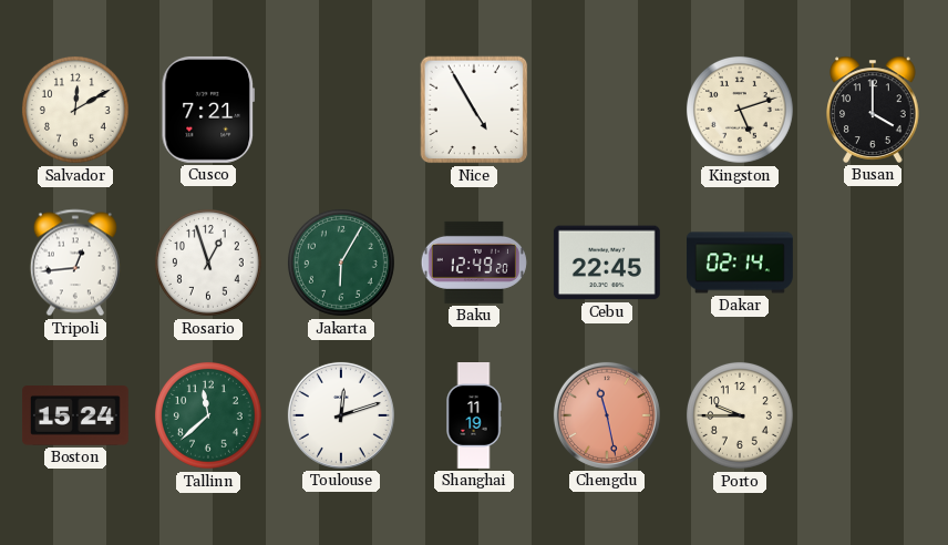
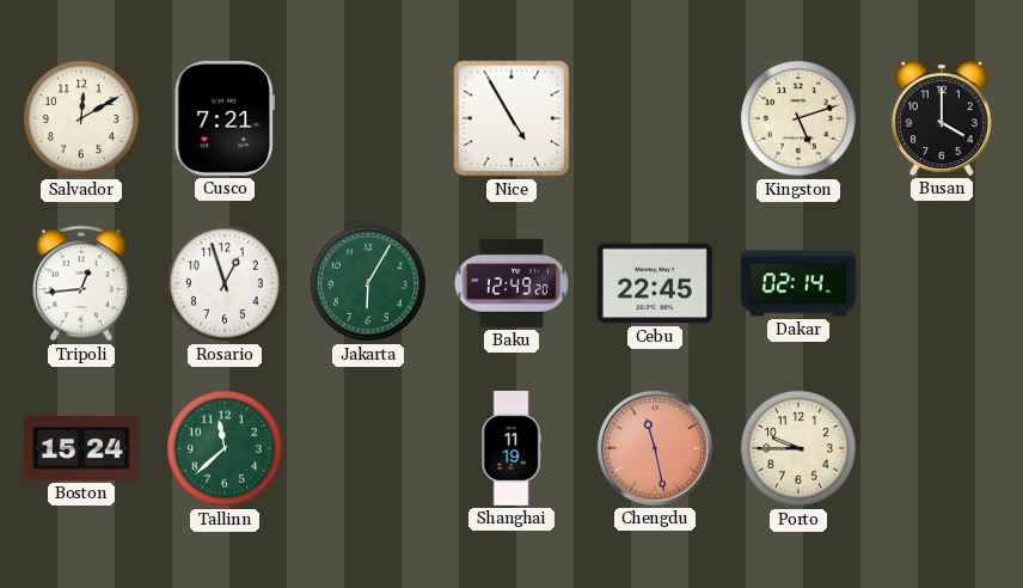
Toulouse: 12:12 -> none (341, 415)
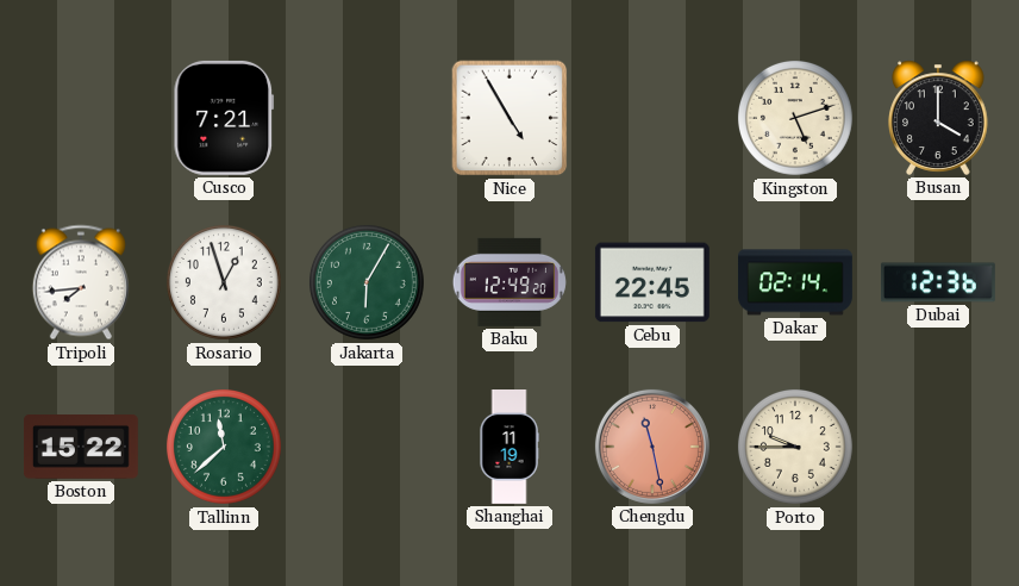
Salvador: 12:10 -> none (81, 118)
Tripoli: 12:44 -> 7:44 (81, 282)
Dubai: none -> 12:36 (938, 282)
Boston: 15:24 -> 15:22 (81, 448)
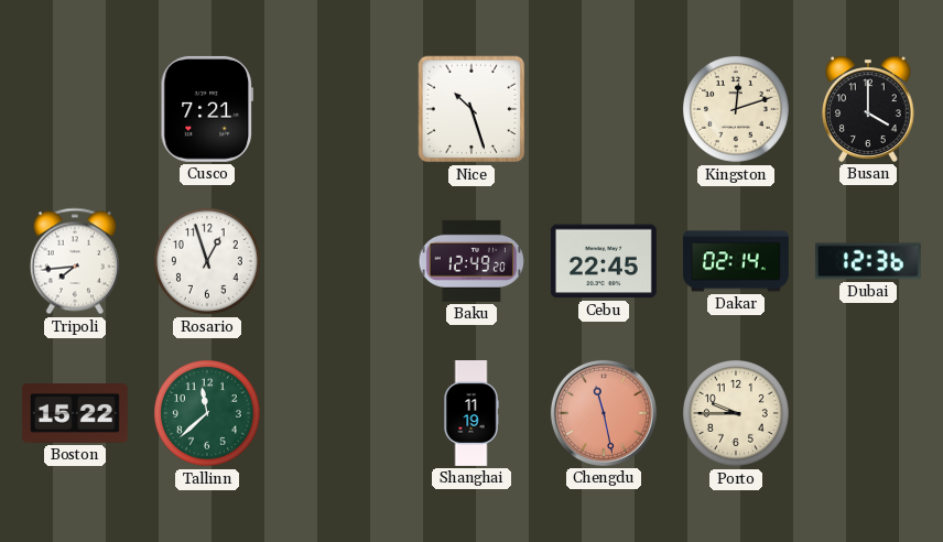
Nice: 4:55 -> 10:27 (471, 109)
Kingston: 5:12 -> 12:12 (736, 109)
Jakarta: 6:05 -> none (367, 282)
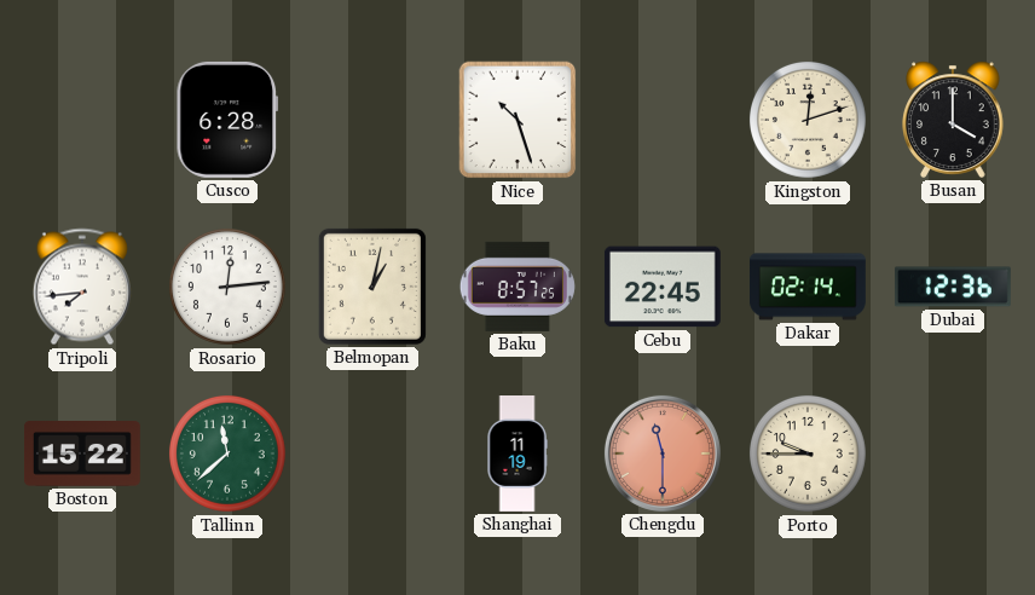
Cusco: 7:21 -> 6:28 (227, 120)
Rosario: 12:57 -> 12:14 (227, 287)
Belmopan: none -> 1:02 (372, 287)
Baku: 12:49 -> 8:57 (517, 287)
Chengdu: 11:28 -> 11:30 (663, 454)
